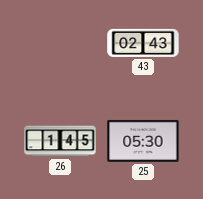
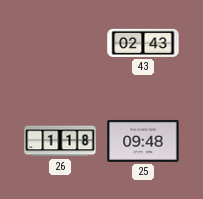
26: 1:45 -> 1:18 (60, 141)
25: 05:30 -> 09:48 (143, 141)
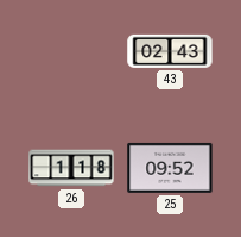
25: 09:48 -> 09:52 (170, 168)
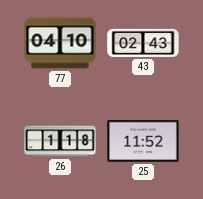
77: none -> 04:10 (60, 43)
25: 09:52 -> 11:52 (143, 141)
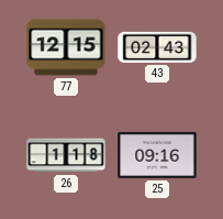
77: 04:10 -> 12:15 (66, 47)
25: 11:52 -> 09:16 (157, 155)
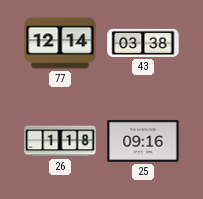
77: 12:15 -> 12:14 (60, 43)
43: 02:43 -> 03:38 (143, 43)
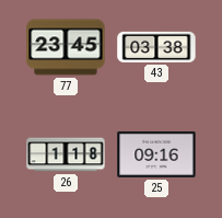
77: 12:14 -> 23:45 (66, 47)
